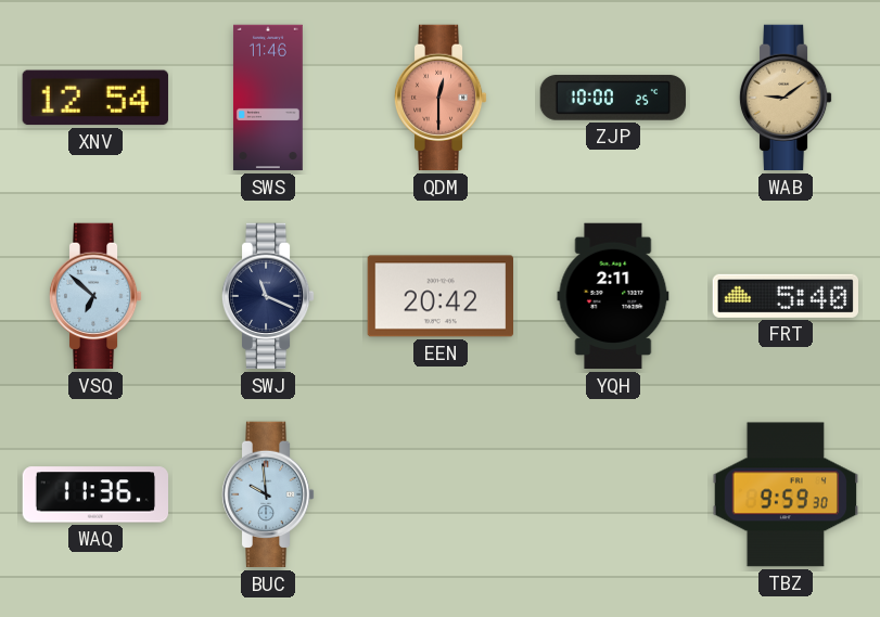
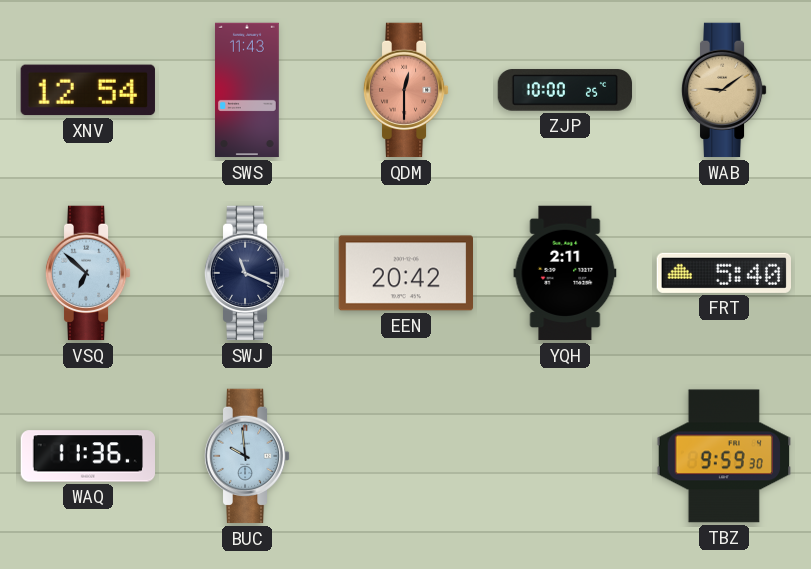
SWS: 11:46 -> 11:43 (247, 90)
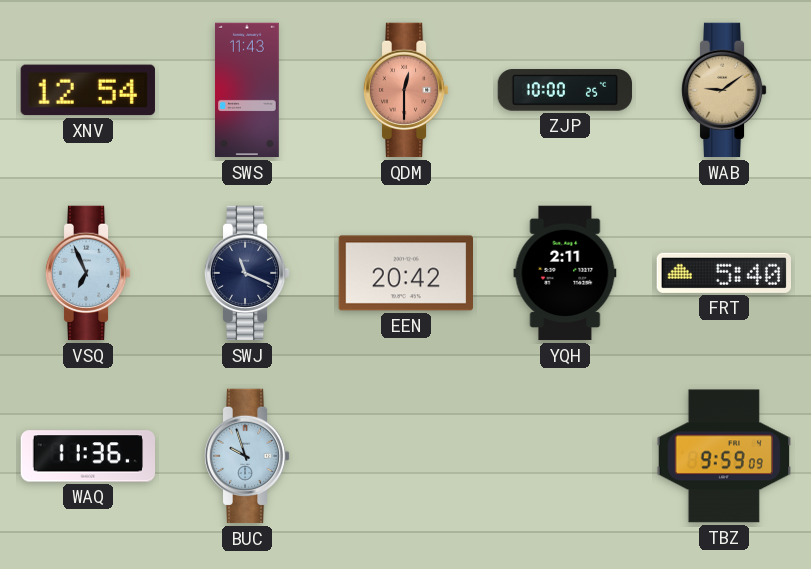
VSQ: 6:52 -> 6:56 (88, 273)
BUC: 9:59 -> 9:57 (247, 456)
TBZ: 9:59:30 -> 9:59:09 (724, 456)
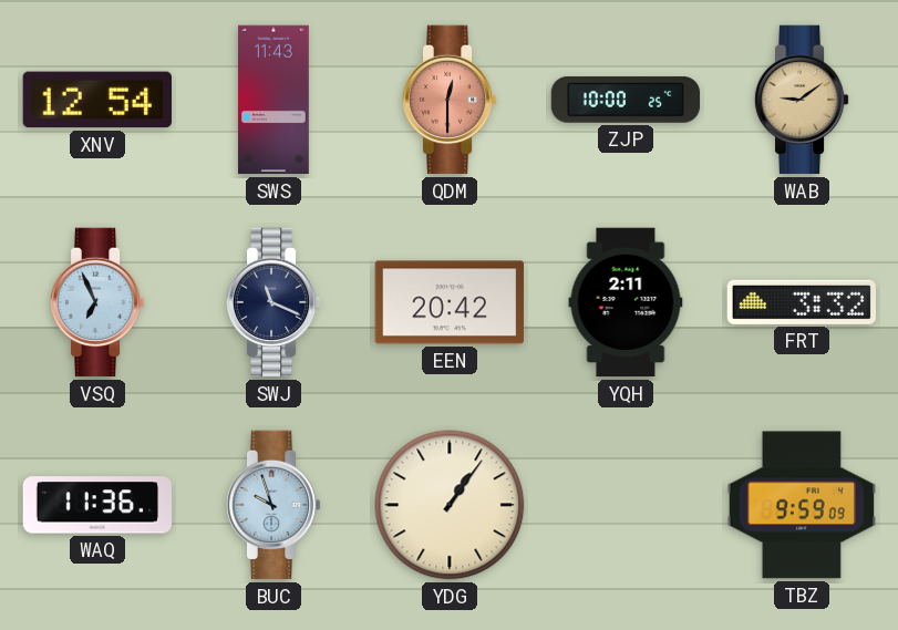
FRT: 5:40 -> 3:32 (801, 302)
YDG: none -> 1:06 (450, 505)
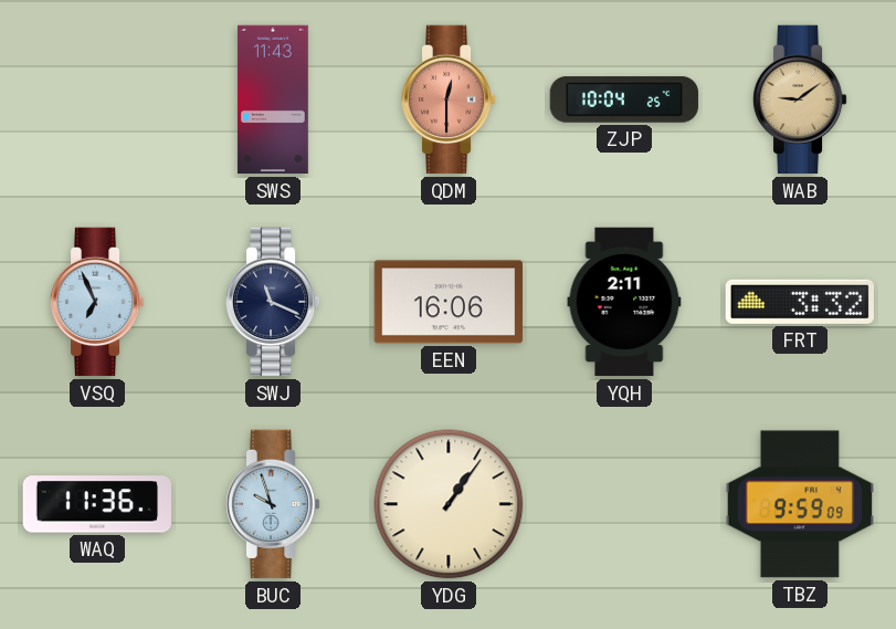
XNV: 12:54 -> none (97, 100)
ZJP: 10:00 -> 10:04 (624, 99)
EEN: 20:42 -> 16:06 (447, 302)
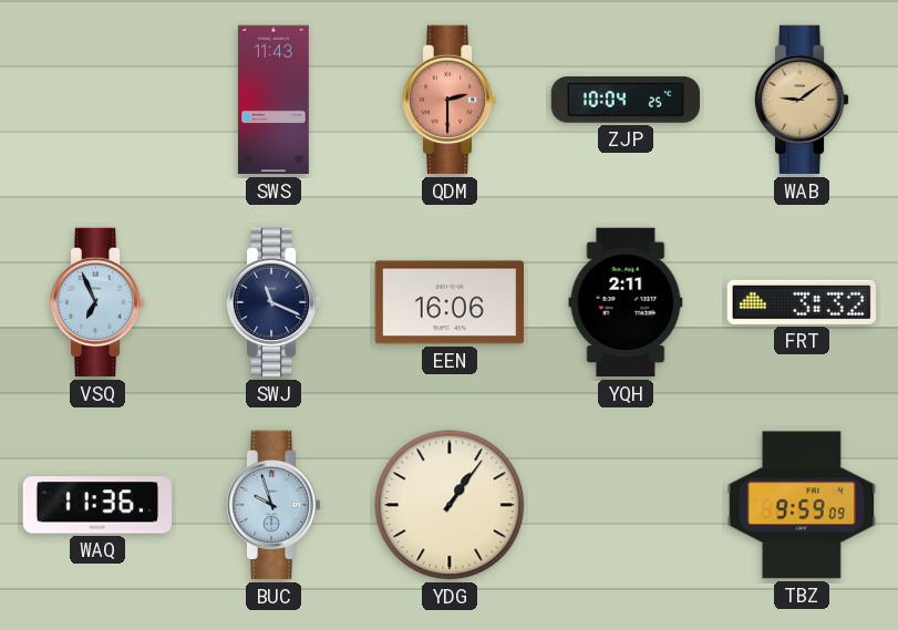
QDM: 12:30 -> 2:30 (450, 100)
